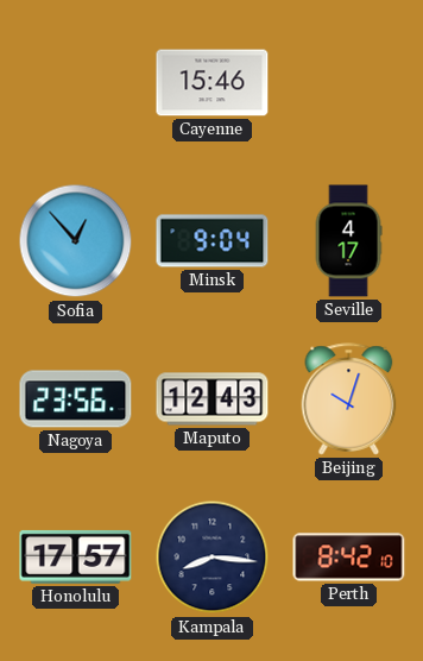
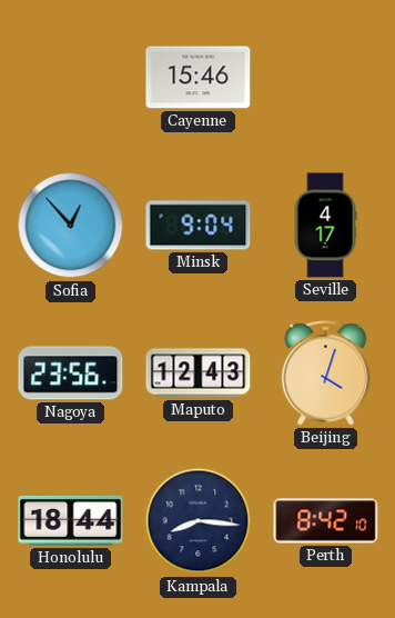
Beijing: 10:03 -> 4:03 (326, 373)
Honolulu: 17:57 -> 18:44 (71, 520)
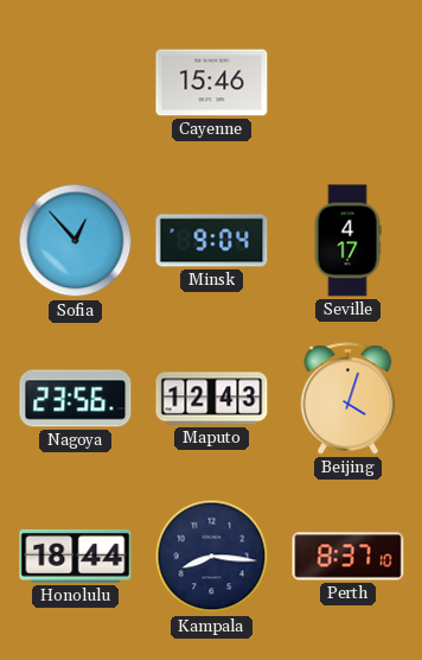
Perth: 8:42 -> 8:37 (349, 557)
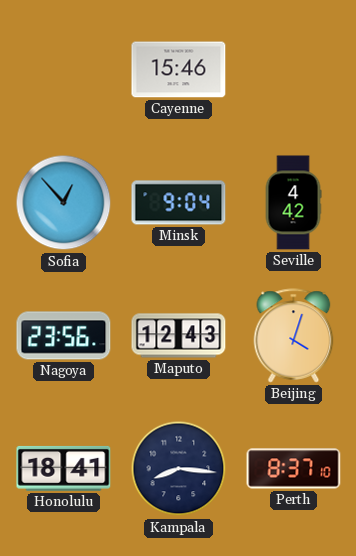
Seville: 4:17 -> 4:42 (293, 203)
Honolulu: 18:44 -> 18:41 (64, 468)
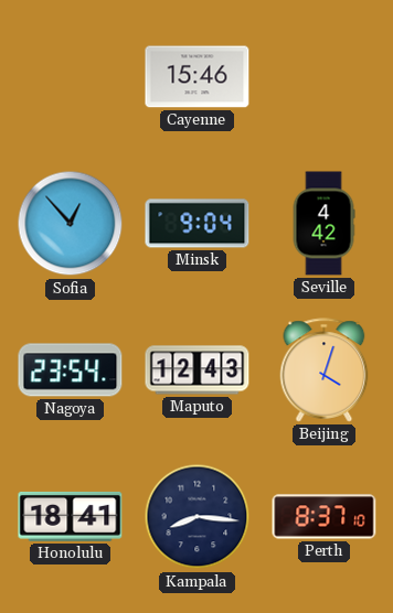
Nagoya: 23:56 -> 23:54 (71, 370)
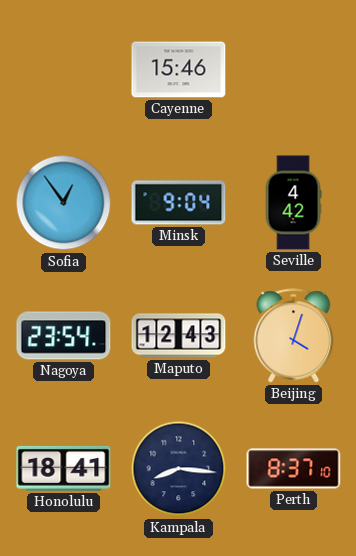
Sofia: 12:53 -> 12:54 (64, 203)
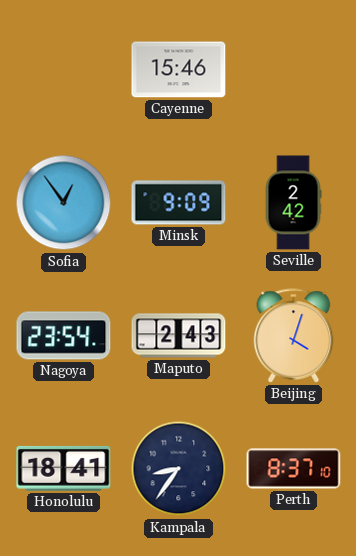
Minsk: 9:04 -> 9:09 (179, 203)
Seville: 4:42 -> 2:42 (293, 203)
Maputo: 12:43 -> 2:43 (179, 336)
Kampala: 8:16 -> 8:36 (179, 469)
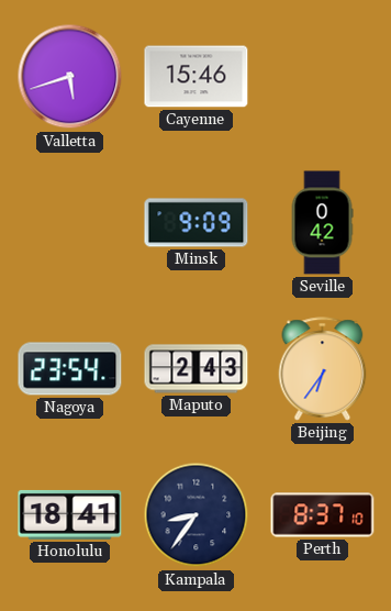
Valletta: none -> 5:42 (70, 77)
Sofia: 12:54 -> none (64, 203)
Seville: 2:42 -> 0:42 (322, 223)
Beijing: 4:03 -> 6:36 (323, 369)
